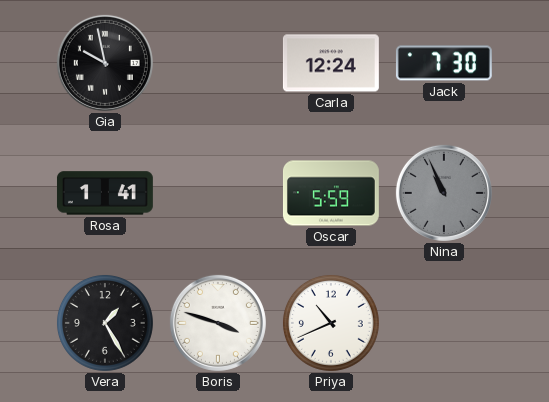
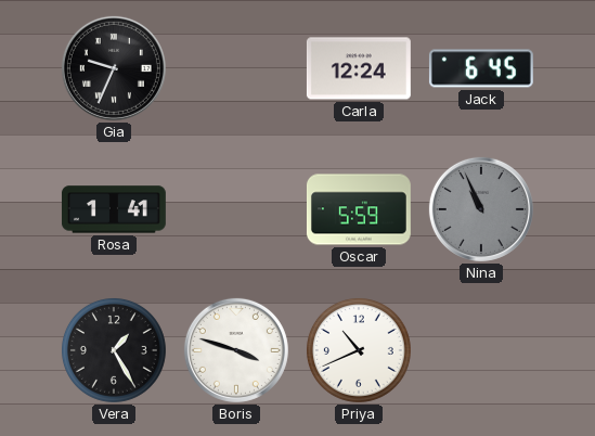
Gia: 9:58 -> 9:34 (114, 68)
Jack: 7:30 -> 6:45 (481, 68)
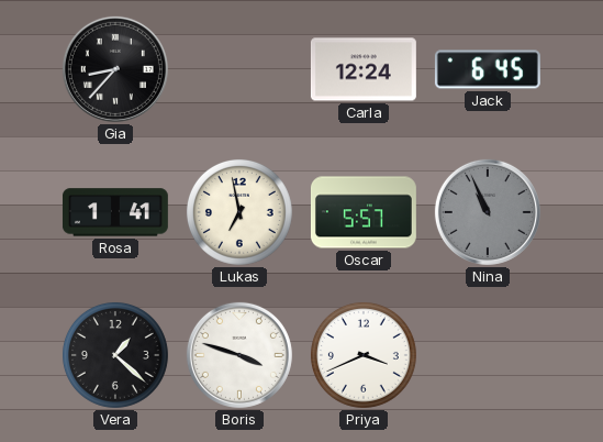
Gia: 9:34 -> 8:37 (115, 69)
Lukas: none -> 6:58 (239, 212)
Oscar: 5:59 -> 5:57 (364, 212)
Vera: 1:25 -> 1:22 (115, 355)
Priya: 10:41 -> 3:41 (364, 355)
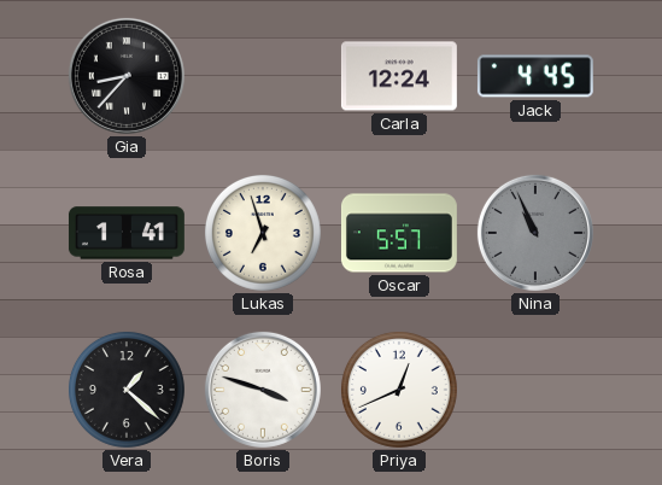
Jack: 6:45 -> 4:45 (535, 76)
Lukas: 6:58 -> 6:57 (263, 233)
Priya: 3:41 -> 12:41 (399, 390)
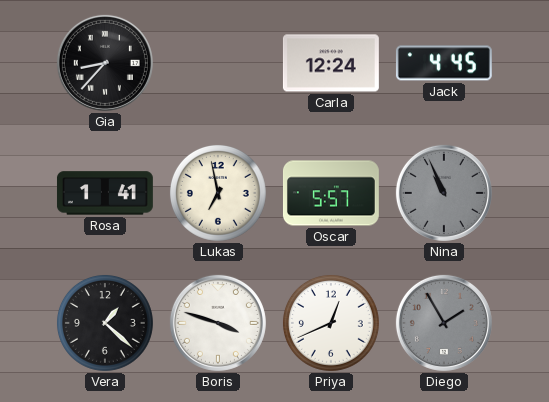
Lukas: 6:57 -> 6:58 (218, 193)
Diego: none -> 1:55 (444, 323)
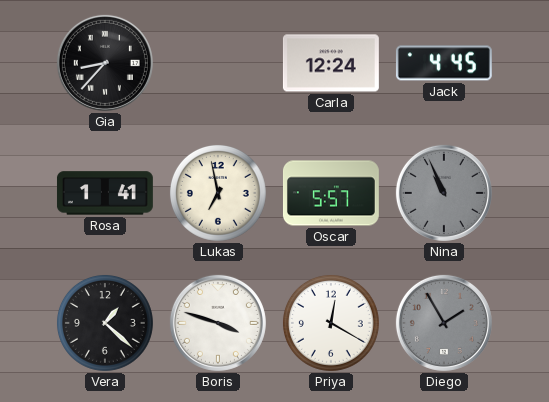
Priya: 12:41 -> 12:20 (331, 323)
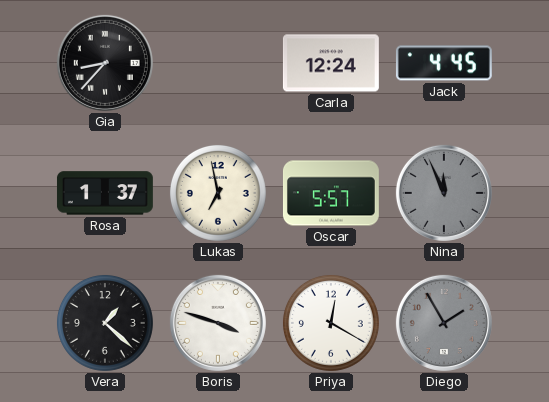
Rosa: 1:41 -> 1:37 (105, 193)
Nina: 10:56 -> 11:56 (444, 193)
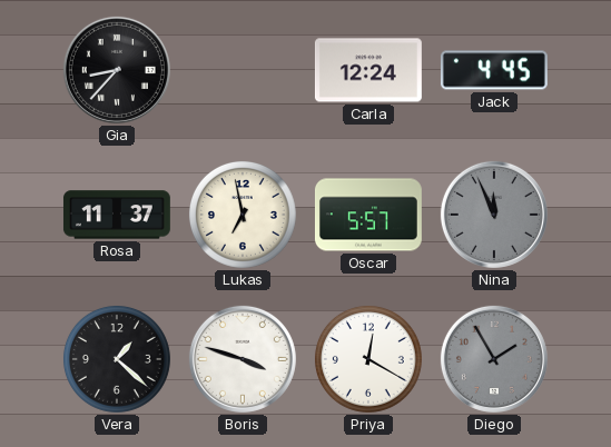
Rosa: 1:37 -> 11:37 (117, 215)
